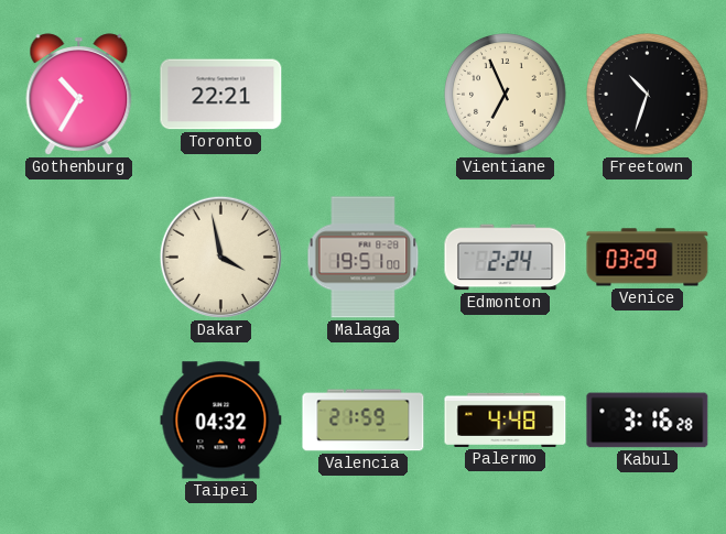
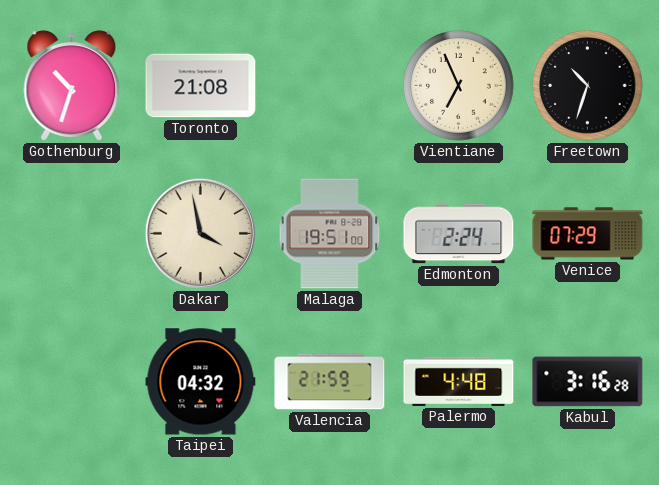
Gothenburg: 10:35 -> 10:33 (72, 86)
Toronto: 22:21 -> 21:08 (201, 86)
Venice: 03:29 -> 07:29 (588, 234)
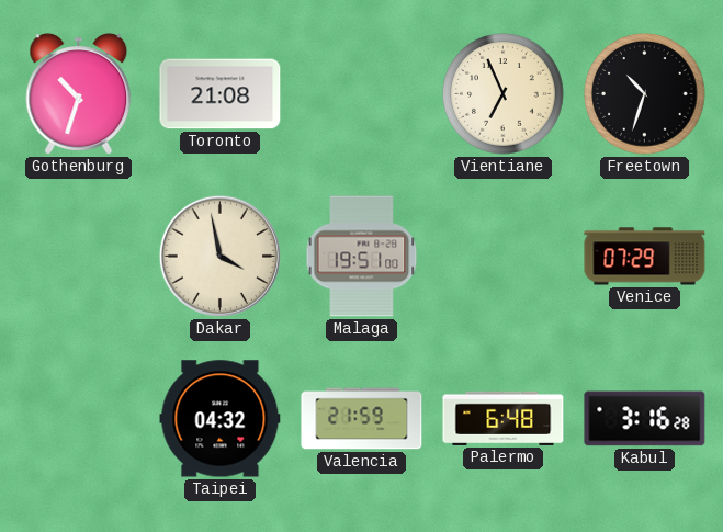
Edmonton: 2:24 -> none (459, 234)
Palermo: 4:48 -> 6:48 (504, 418)
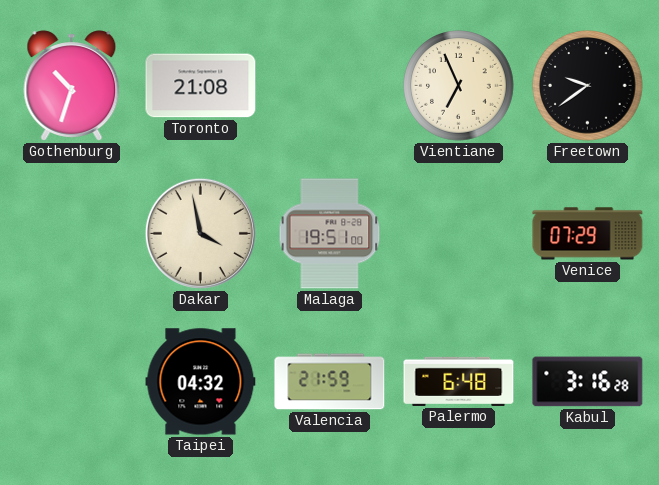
Freetown: 10:33 -> 9:39 (588, 86)
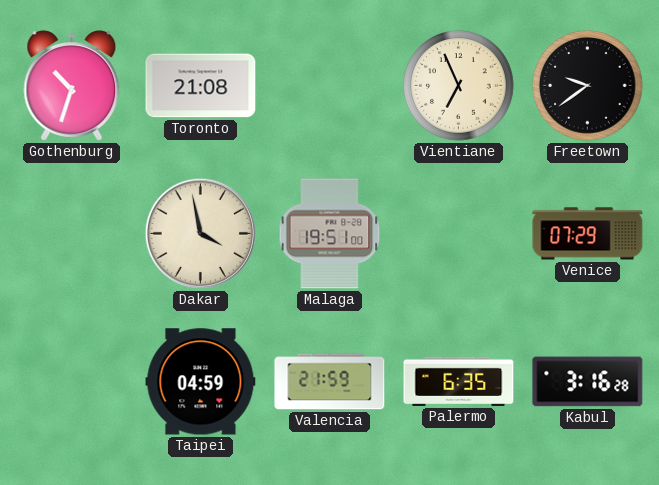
Taipei: 04:32 -> 04:59 (201, 382)
Palermo: 6:48 -> 6:35 (459, 381)
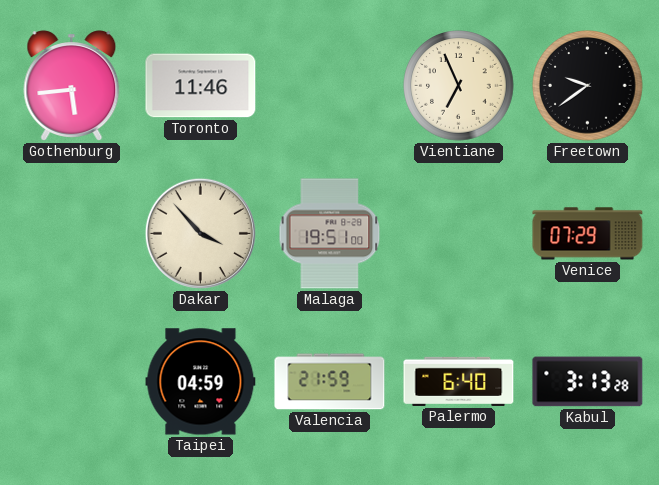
Gothenburg: 10:33 -> 5:44 (72, 86)
Toronto: 21:08 -> 11:46 (201, 86)
Dakar: 3:58 -> 3:53 (200, 233)
Palermo: 6:35 -> 6:40 (459, 381)
Kabul: 3:16 -> 3:13 (588, 382)
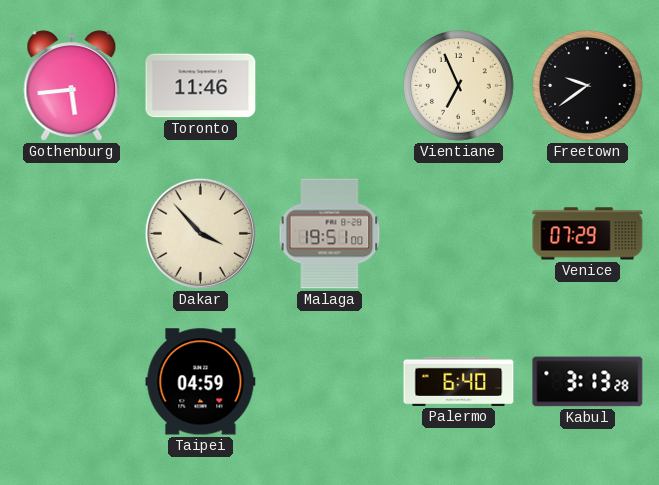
Valencia: 21:59 -> none (330, 382)
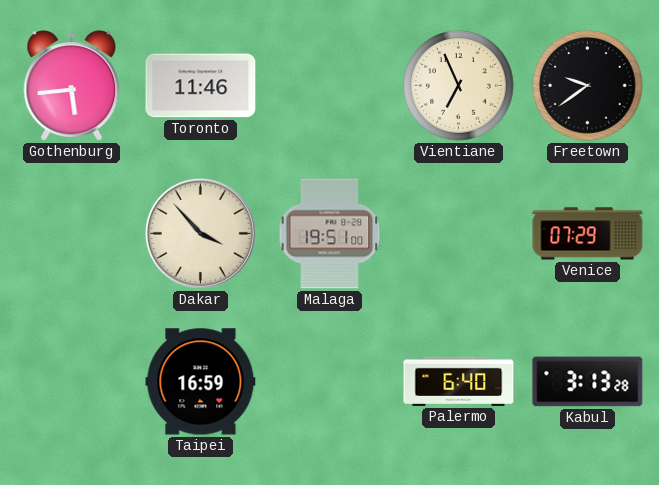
Taipei: 04:59 -> 16:59 (201, 382)
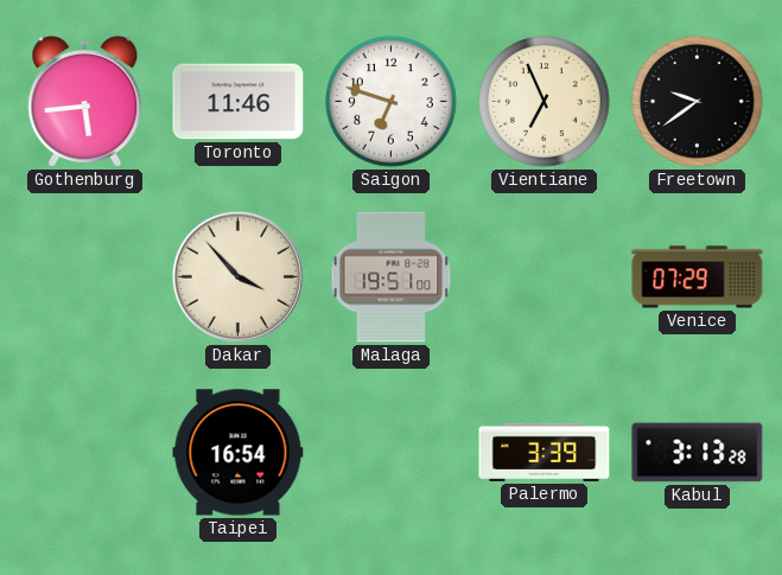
Saigon: none -> 6:48 (392, 102)
Taipei: 16:59 -> 16:54 (239, 453)
Palermo: 6:40 -> 3:39 (545, 452)
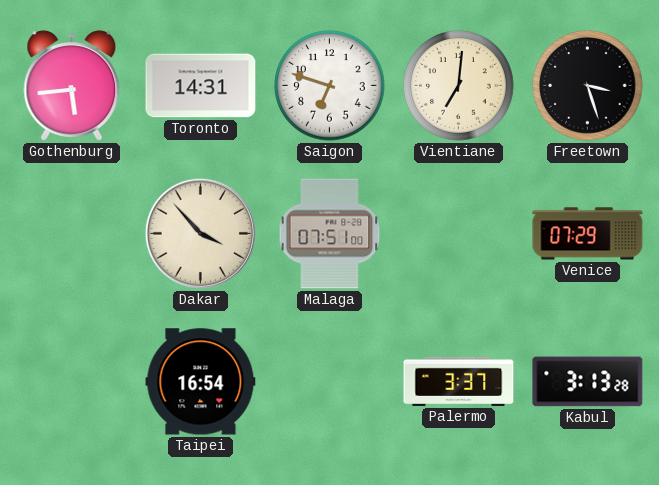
Toronto: 11:46 -> 14:31 (201, 86)
Vientiane: 6:56 -> 7:01 (459, 86)
Freetown: 9:39 -> 3:27 (588, 86)
Malaga: 19:51 -> 07:51 (330, 234)
Palermo: 3:39 -> 3:37 (459, 381)
